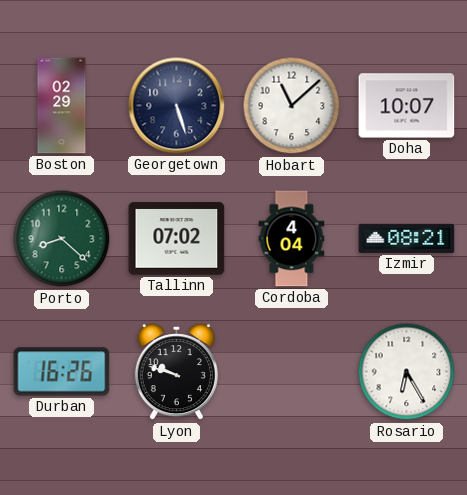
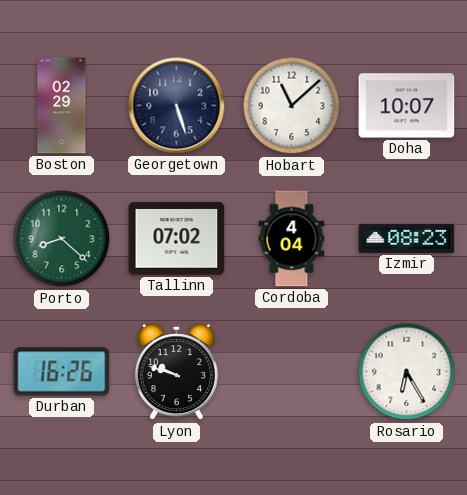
Izmir: 08:21 -> 08:23 (407, 238)
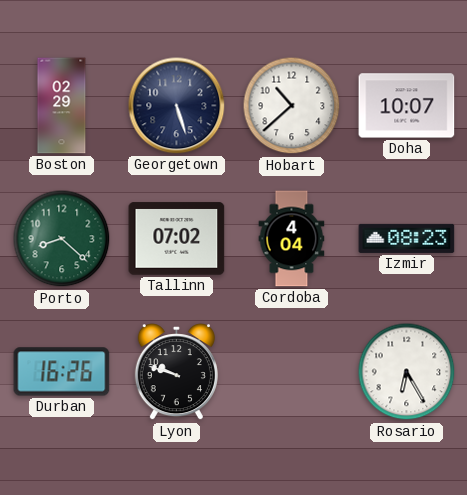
Hobart: 11:08 -> 10:38 (292, 106)
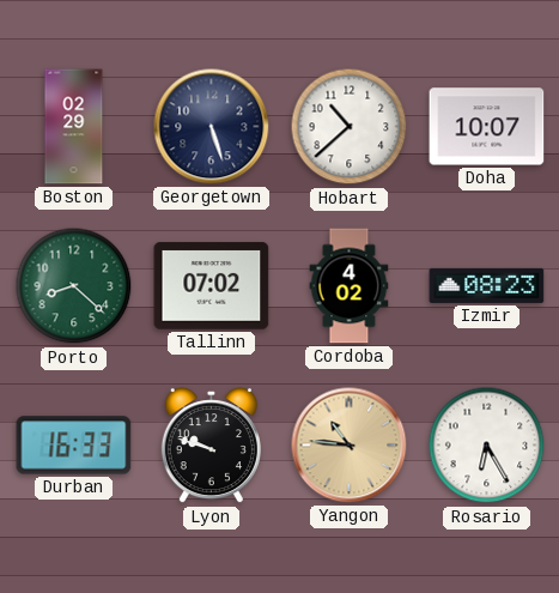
Cordoba: 4:04 -> 4:02 (350, 286)
Durban: 16:26 -> 16:33 (74, 446)
Yangon: none -> 10:46 (350, 446)
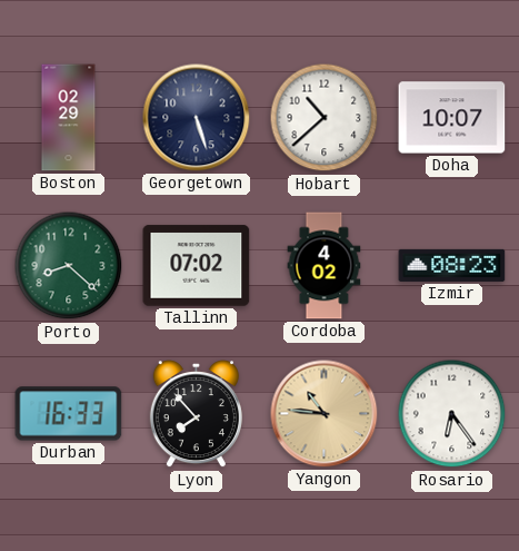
Lyon: 9:48 -> 7:53 (196, 414)
Rosario: 6:25 -> 6:24 (452, 414)
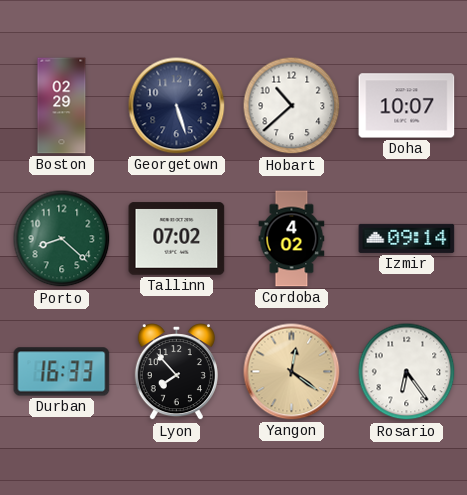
Izmir: 08:23 -> 09:14 (407, 238)
Yangon: 10:46 -> 12:21 (292, 372)
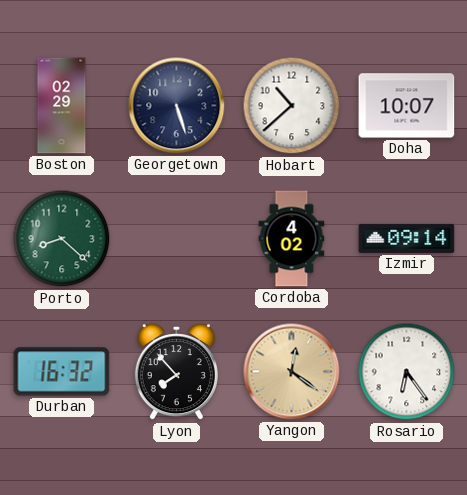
Tallinn: 07:02 -> none (177, 239)
Durban: 16:33 -> 16:32 (62, 372)
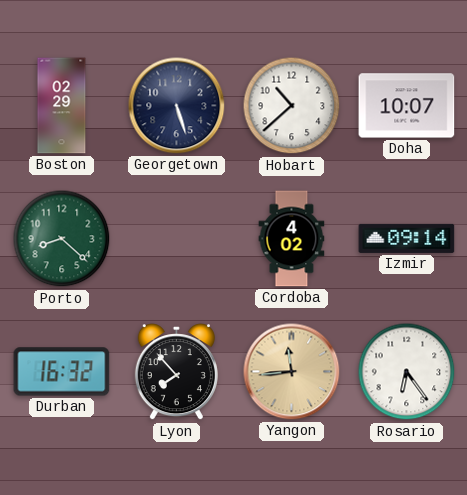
Yangon: 12:21 -> 11:44 (292, 372)
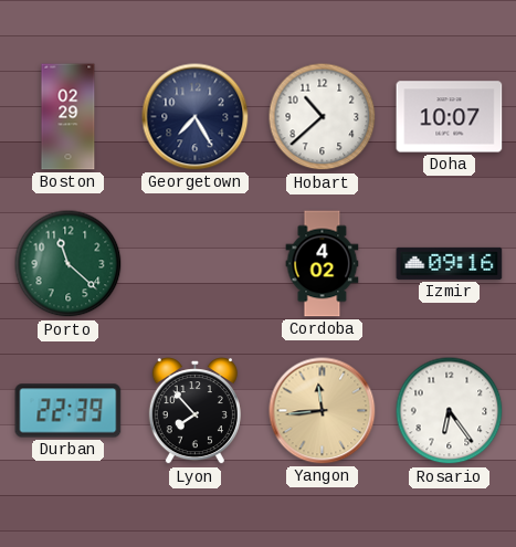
Georgetown: 5:27 -> 7:25 (196, 117)
Porto: 8:22 -> 11:22 (69, 264)
Izmir: 09:14 -> 09:16 (450, 263)
Durban: 16:32 -> 22:39 (69, 411)
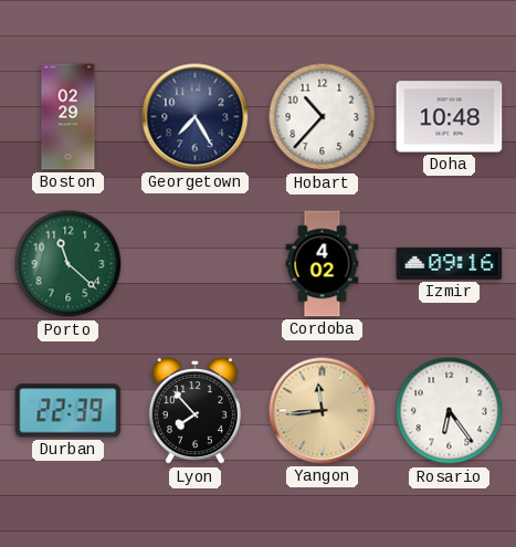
Hobart: 10:38 -> 10:37 (323, 117)
Doha: 10:07 -> 10:48 (450, 117)
